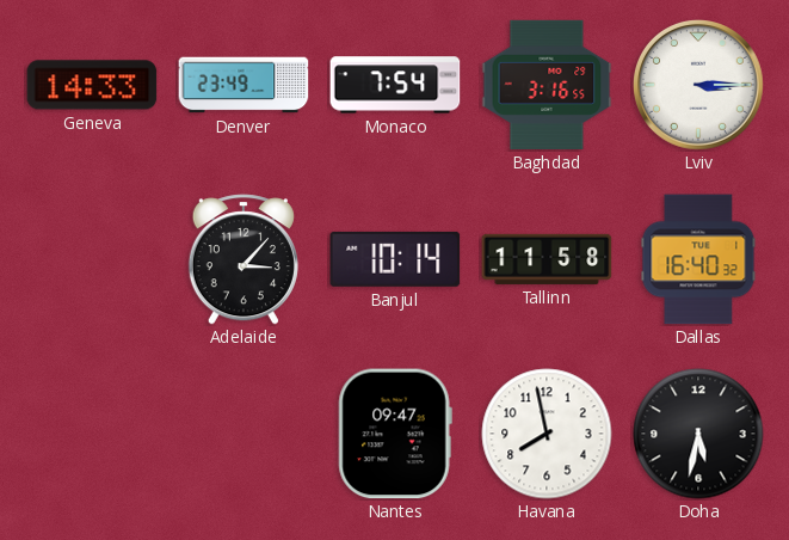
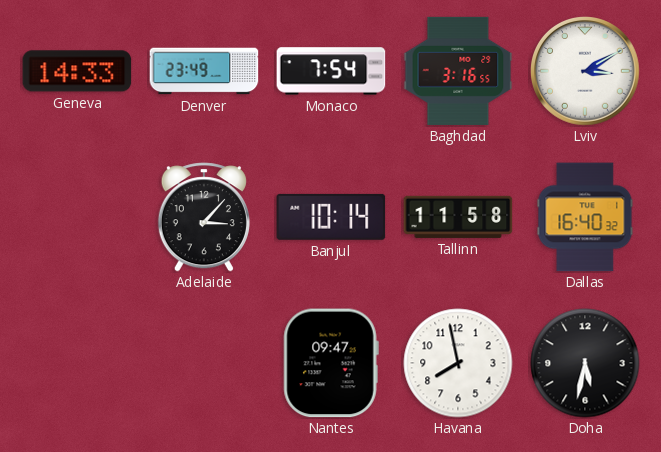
Lviv: 3:15 -> 3:10 (586, 72)
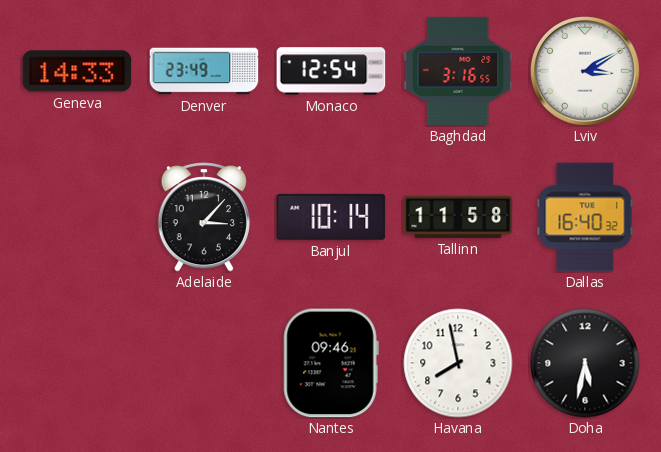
Monaco: 7:54 -> 12:54 (331, 71)
Nantes: 09:47 -> 09:46 (331, 363)
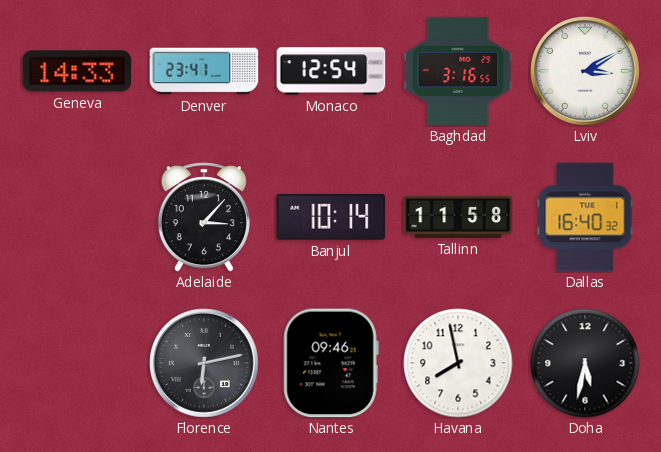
Denver: 23:49 -> 23:41 (204, 71)
Florence: none -> 6:13 (205, 364)
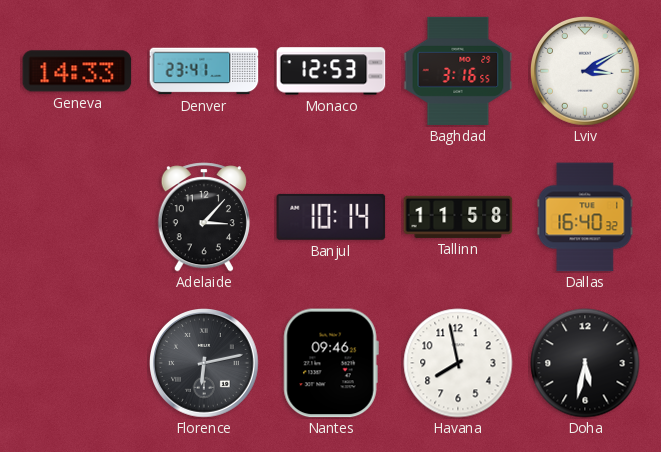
Monaco: 12:54 -> 12:53 (331, 71)
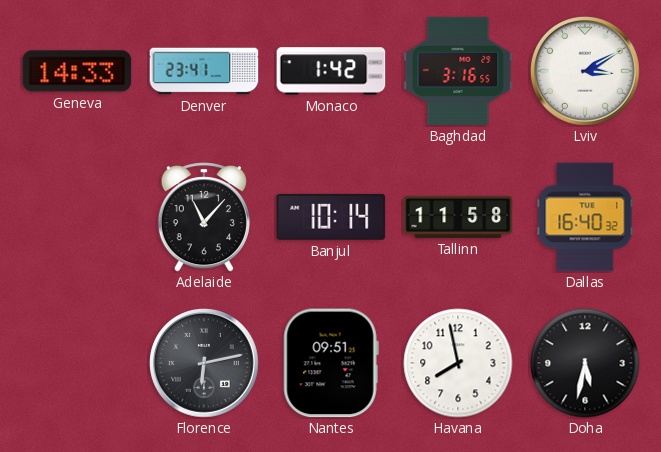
Monaco: 12:53 -> 1:42 (331, 71)
Adelaide: 3:07 -> 11:07 (204, 217)
Nantes: 09:46 -> 09:51 (331, 363)
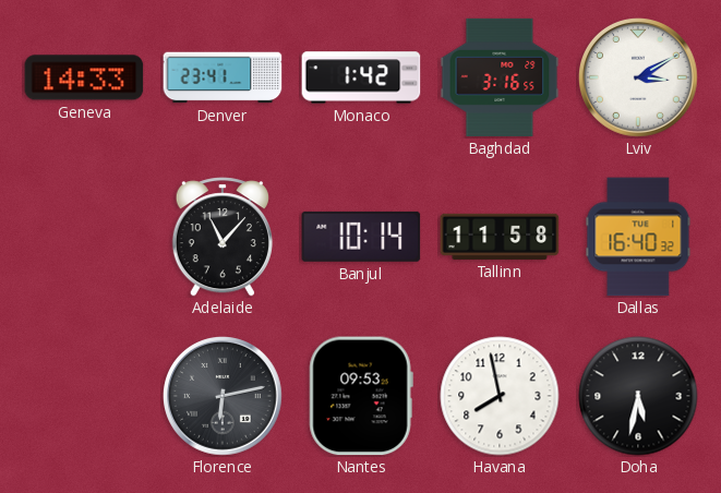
Nantes: 09:51 -> 09:53 (361, 396)
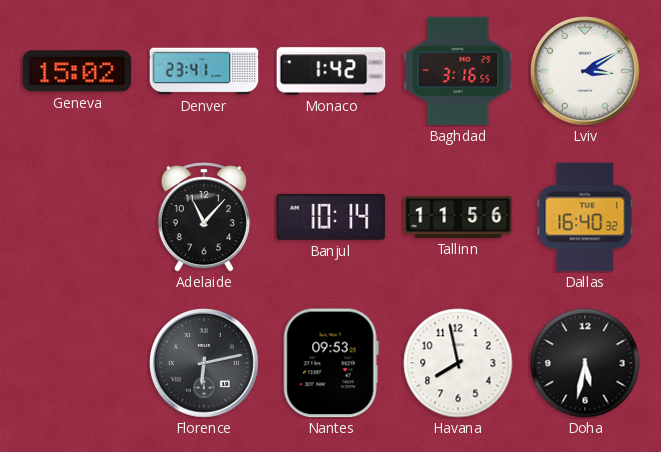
Geneva: 14:33 -> 15:02 (77, 71)
Tallinn: 11:58 -> 11:56 (458, 217)
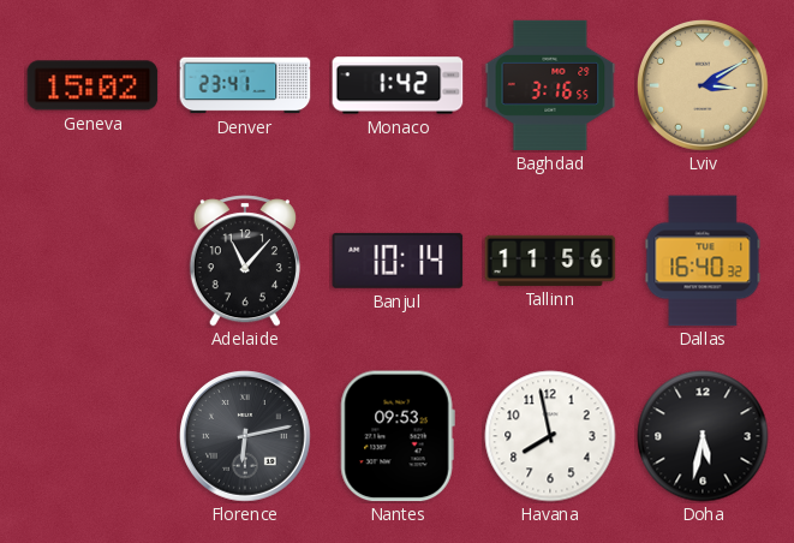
Lviv dial: white -> champagne (704, 86)
